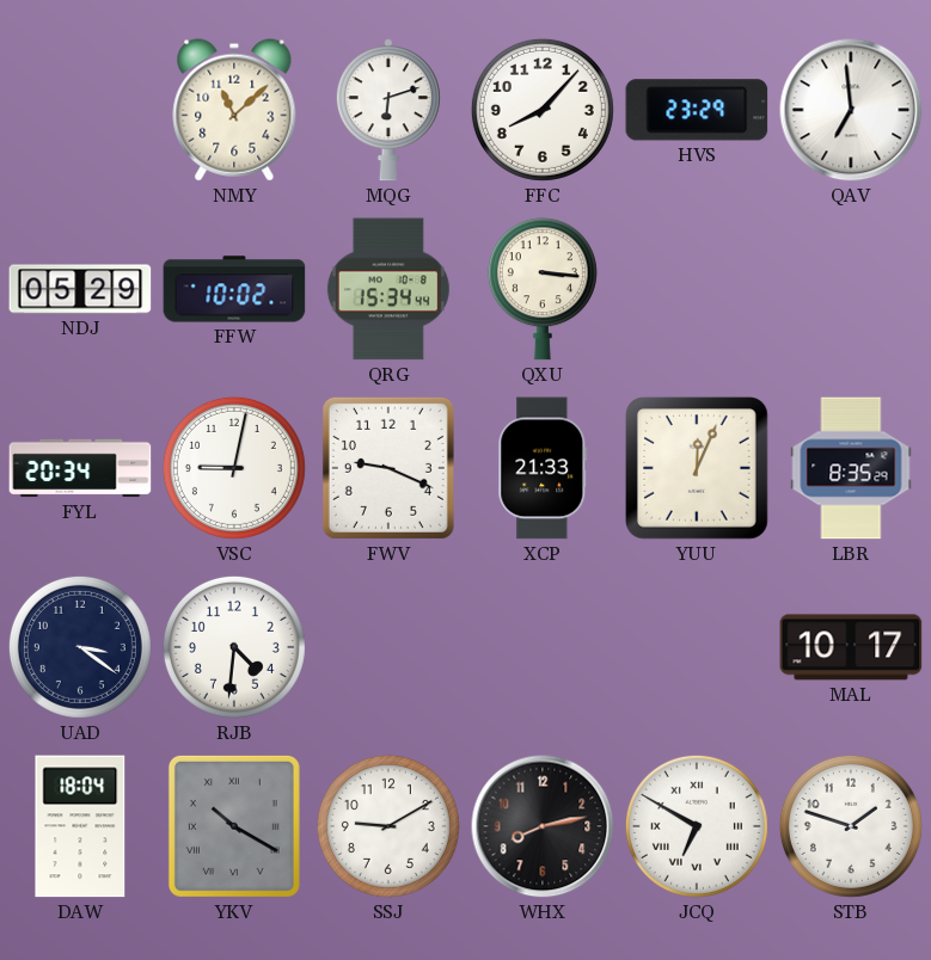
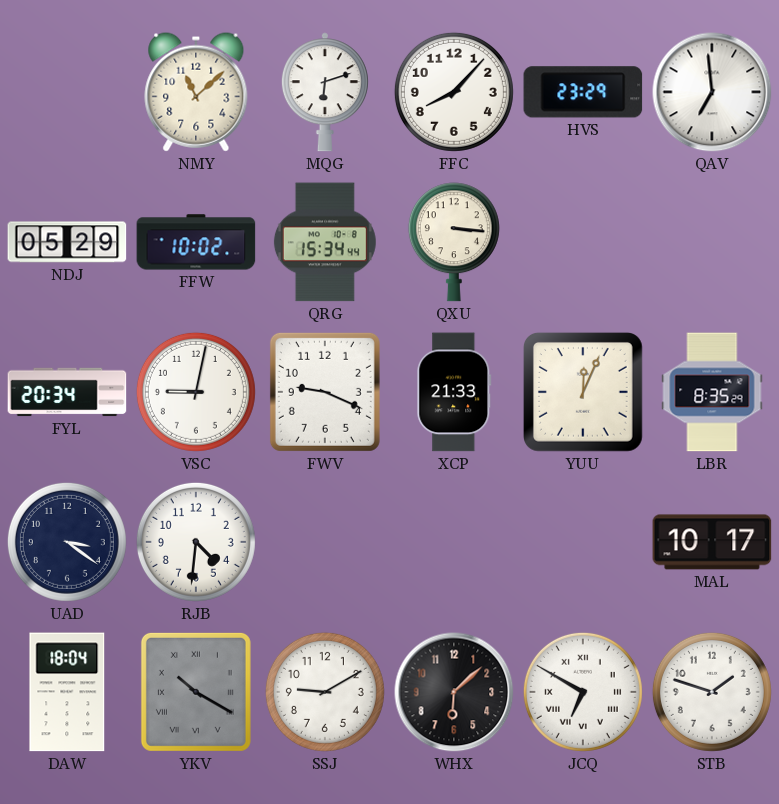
WHX: 8:13 -> 6:08 (454, 692)
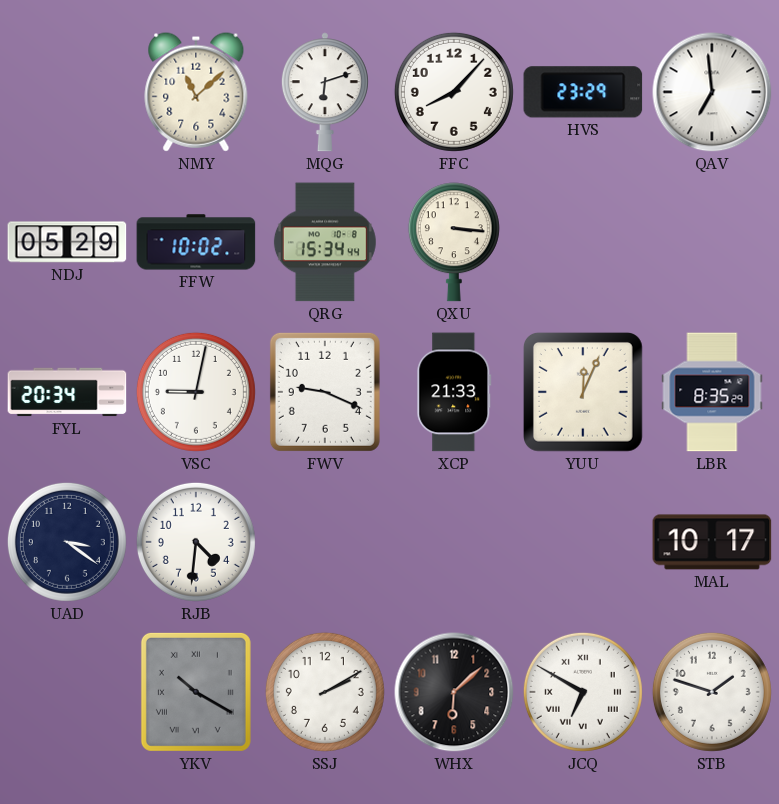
DAW: 18:04 -> none (67, 692)
SSJ: 9:10 -> 2:10 (325, 692)
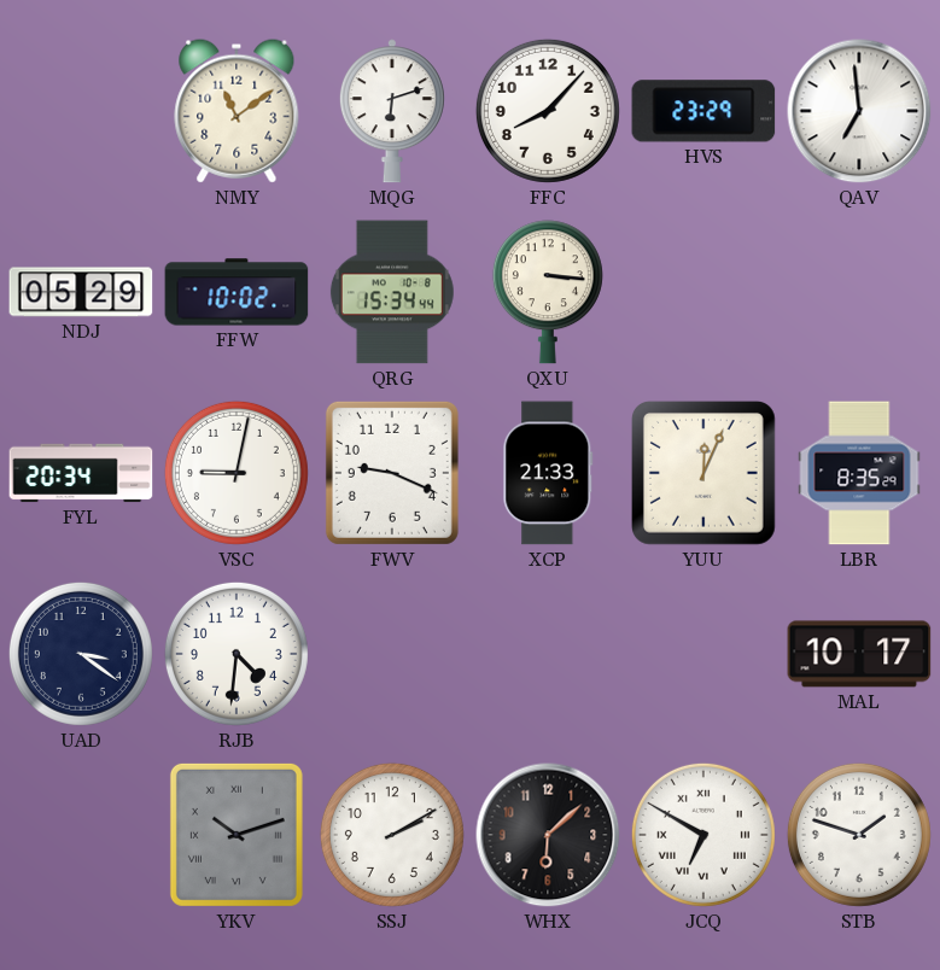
NMY: 11:08 -> 11:09 (237, 111)
YKV: 10:20 -> 10:12 (237, 835)
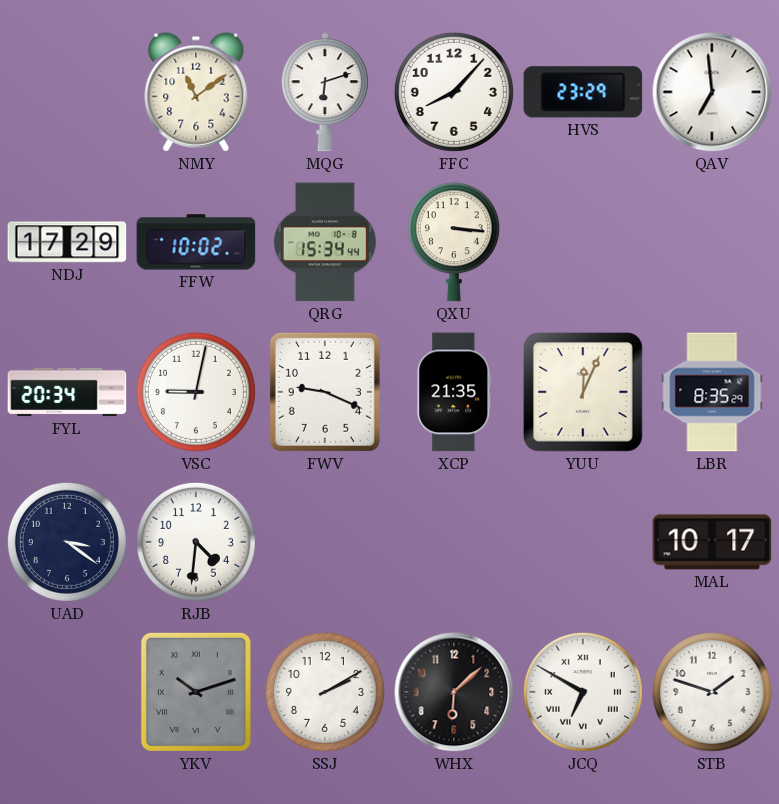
NDJ: 05:29 -> 17:29 (67, 242)
XCP: 21:33 -> 21:35 (454, 392)
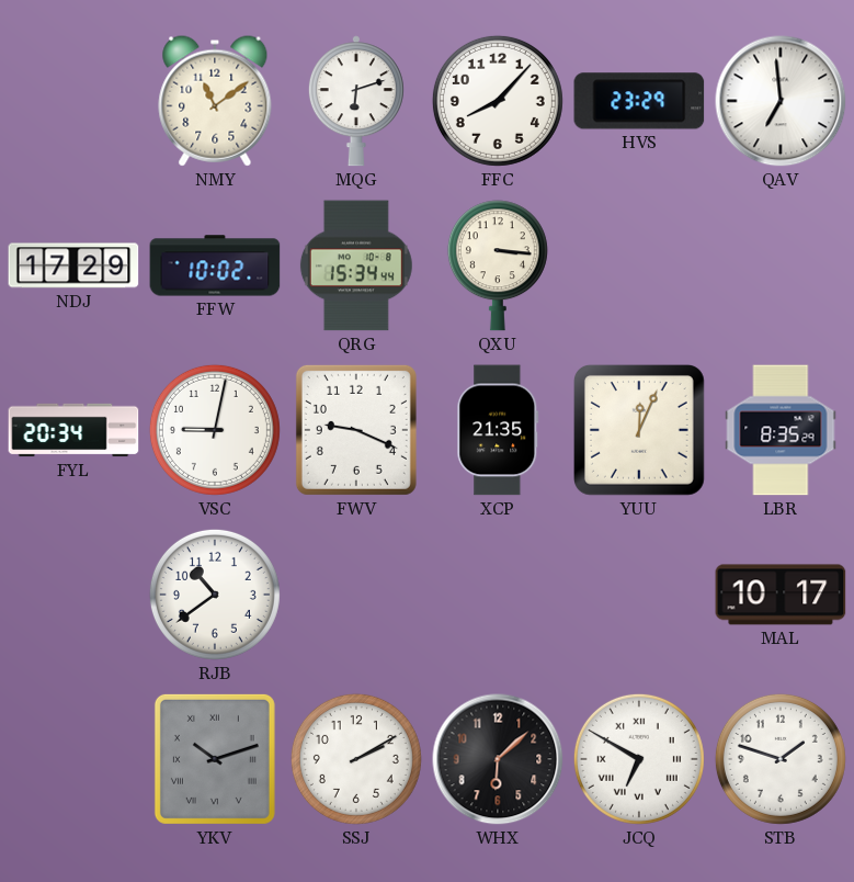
UAD: 3:21 -> none (67, 542)
RJB: 4:31 -> 10:39 (215, 595)
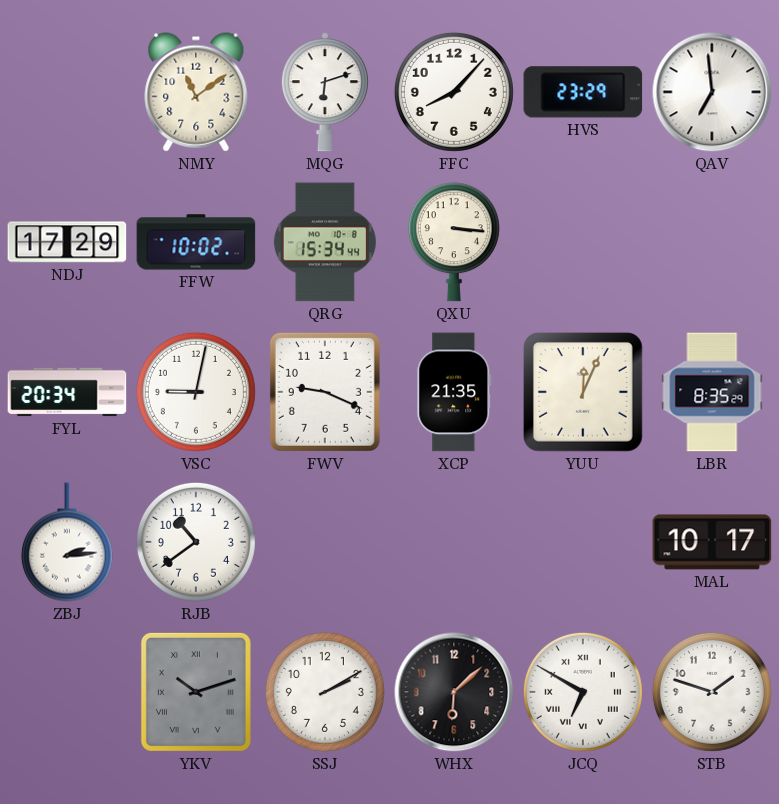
ZBJ: none -> 2:14 (67, 542)
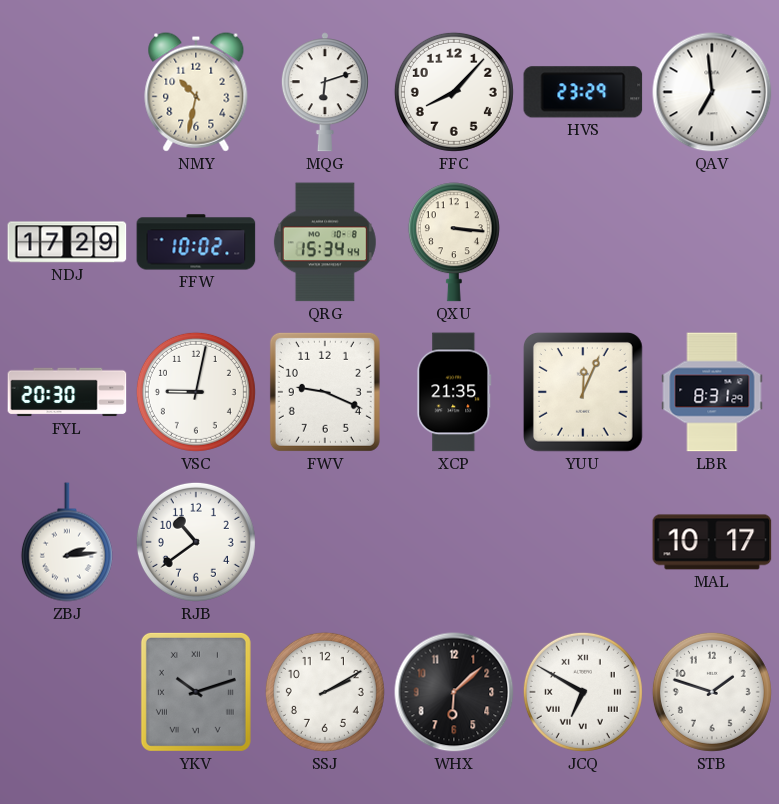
NMY: 11:09 -> 10:32 (196, 92)
FYL: 20:34 -> 20:30 (67, 392)
LBR: 8:35 -> 8:31 (712, 392)
